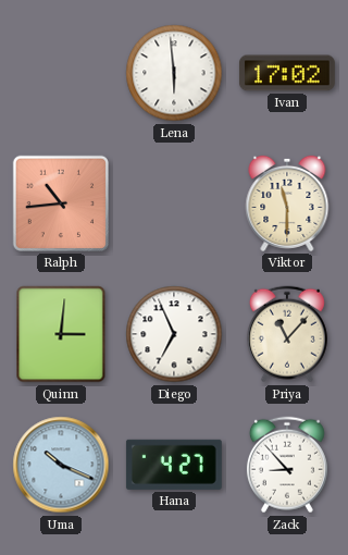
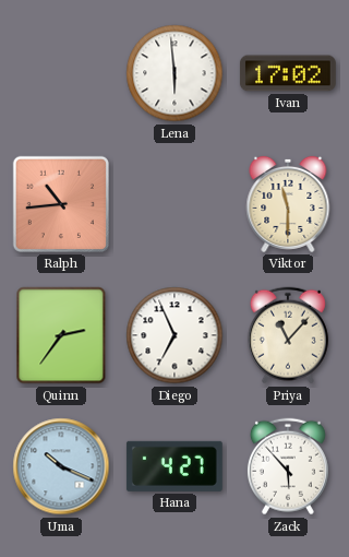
Quinn: 3:01 -> 2:36 (61, 335)
Zack: 8:53 -> 5:53 (288, 466)
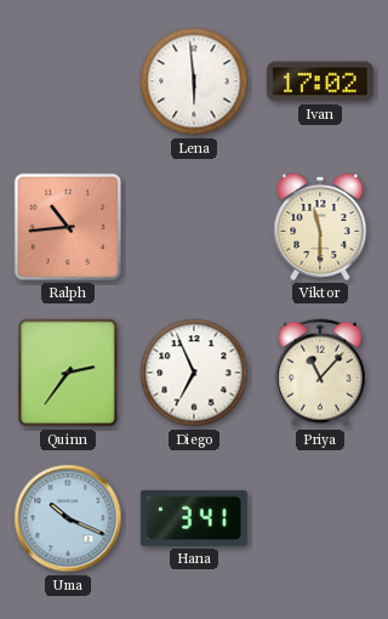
Hana: 4:27 -> 3:41 (194, 518)
Zack: 5:53 -> none (288, 466)
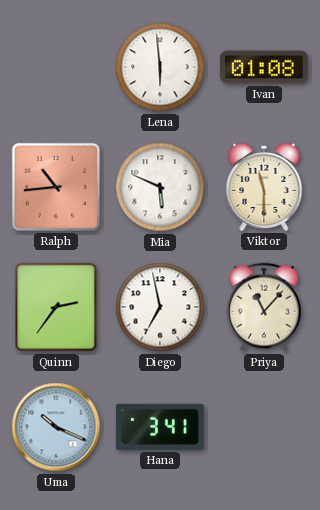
Ivan: 17:02 -> 01:08 (264, 67)
Mia: none -> 5:49 (160, 187)
Diego: 6:56 -> 6:58 (160, 307)
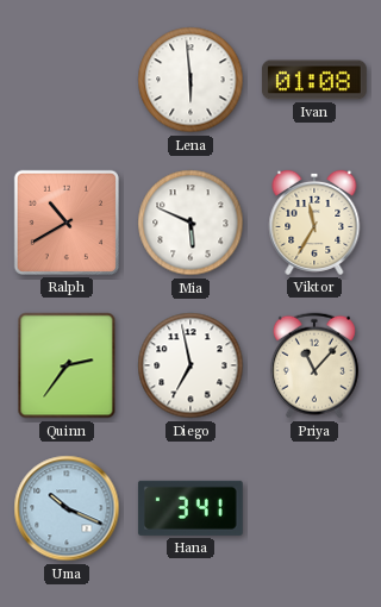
Ralph: 10:44 -> 10:40 (67, 223)
Viktor: 11:30 -> 11:35 (314, 223)
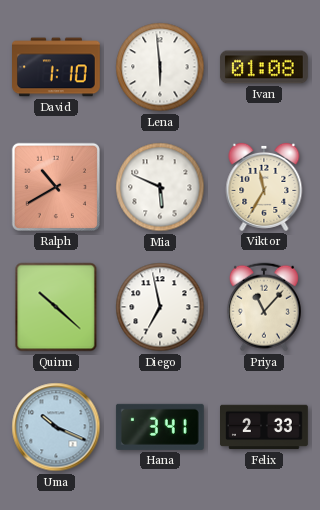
David: none -> 1:10 (57, 67)
Quinn: 2:36 -> 10:22 (56, 307)
Felix: none -> 2:33 (265, 427)
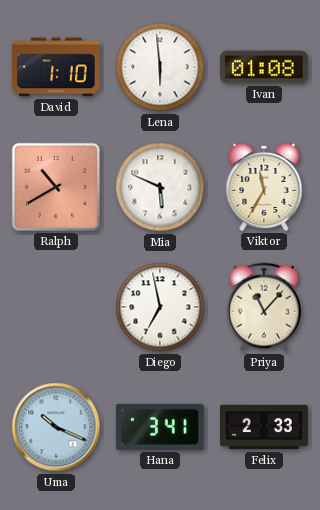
Quinn: 10:22 -> none (56, 307)
